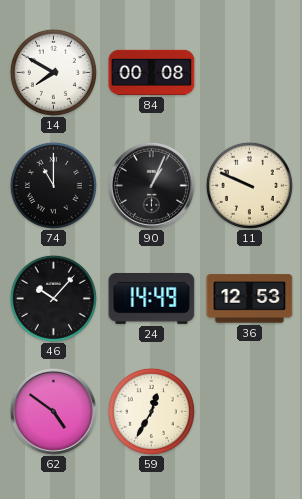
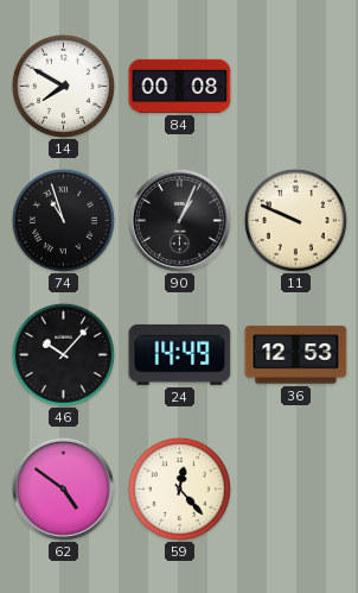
74: 11:00 -> 10:57 (63, 220)
59: 12:35 -> 12:23 (179, 488)
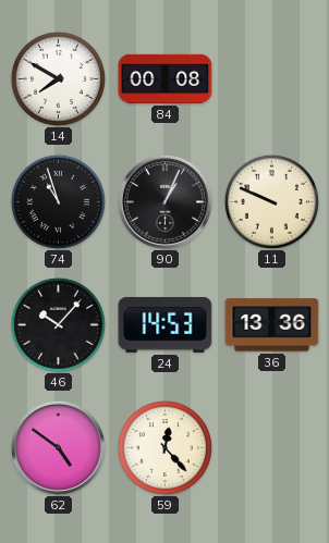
24: 14:49 -> 14:53 (166, 324)
36: 12:53 -> 13:36 (272, 325)
